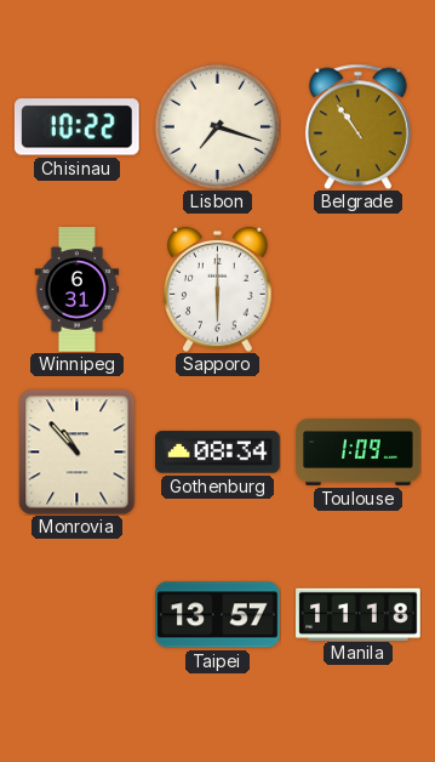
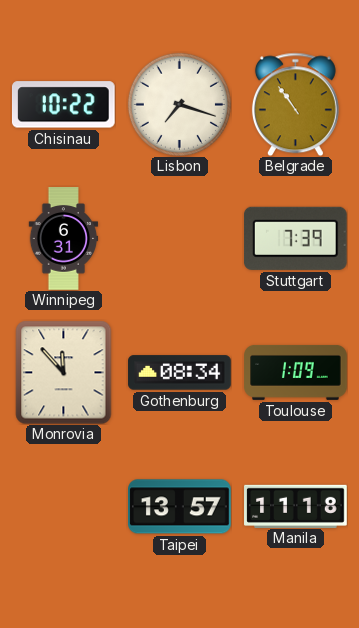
Sapporo: 6:00 -> none (218, 289)
Stuttgart: none -> 7:39 (295, 238)
Monrovia: 10:53 -> 11:53 (64, 372)
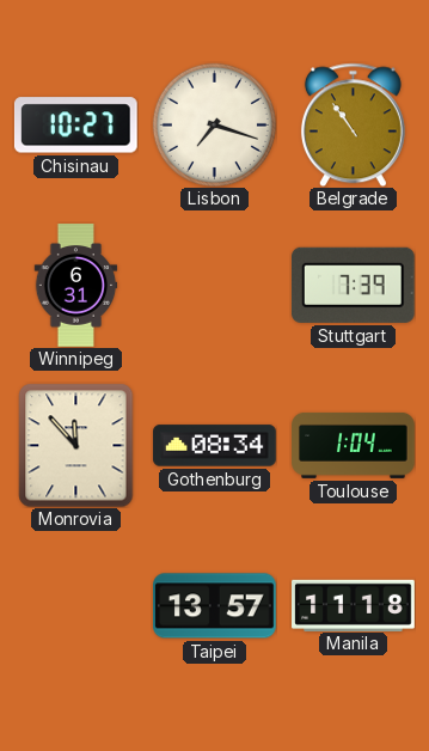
Chisinau: 10:22 -> 10:27 (75, 126)
Toulouse: 1:09 -> 1:04 (354, 445)
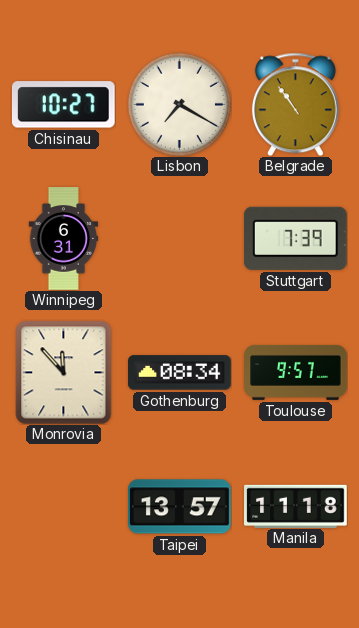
Lisbon: 7:18 -> 7:20 (179, 104)
Toulouse: 1:04 -> 9:57 (296, 372)
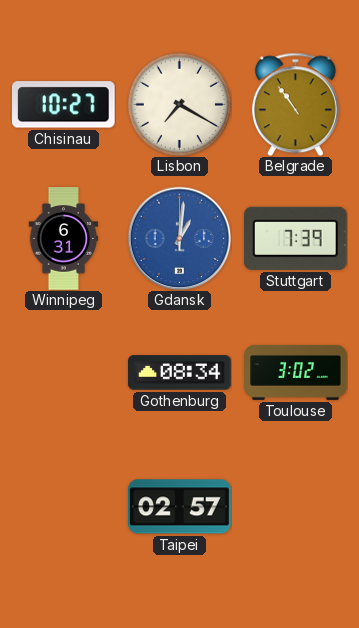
Gdansk: none -> 1:01 (179, 238)
Monrovia: 11:53 -> none (64, 372)
Toulouse: 9:57 -> 3:02 (296, 372)
Taipei: 13:57 -> 02:57 (180, 507)
Manila: 11:18 -> none (296, 506)
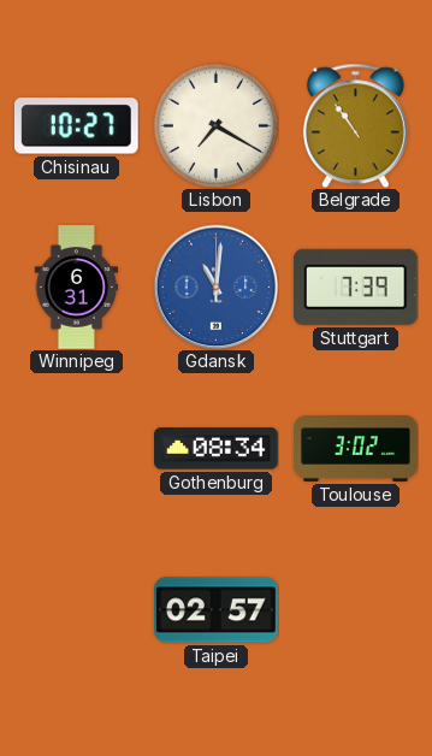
Gdansk: 1:01 -> 11:01 (215, 287)
